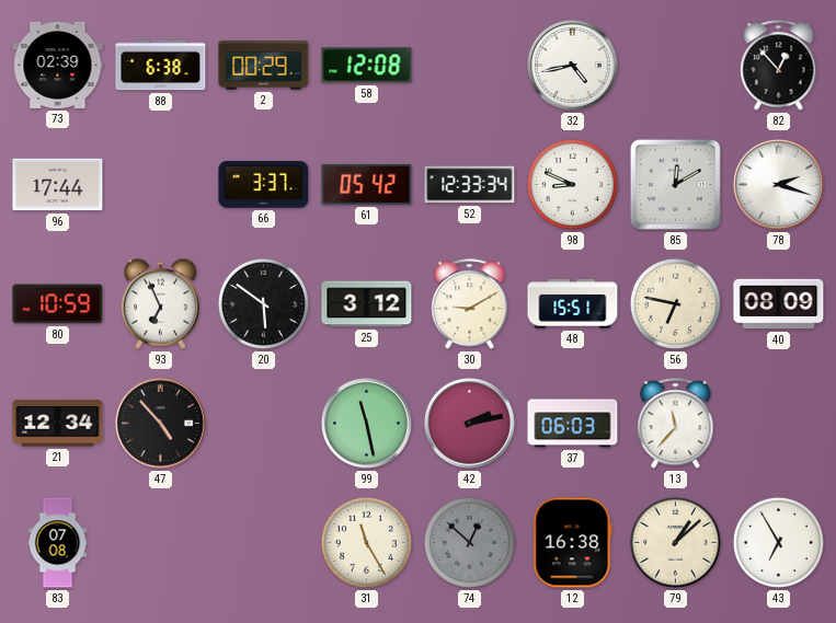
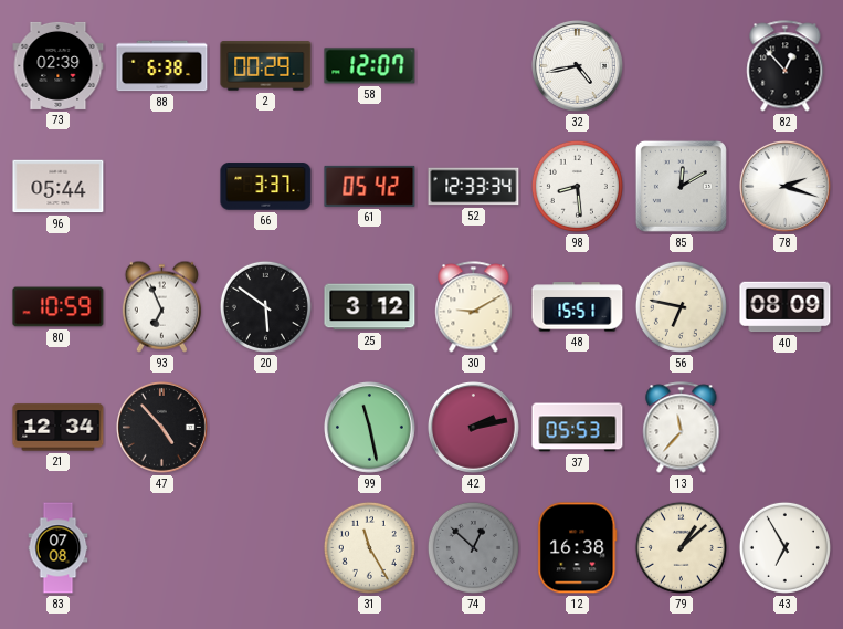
58: 12:08 -> 12:07 (370, 66)
96: 17:44 -> 05:44 (59, 187)
98: 8:49 -> 8:29 (577, 186)
37: 06:03 -> 05:53 (578, 428)
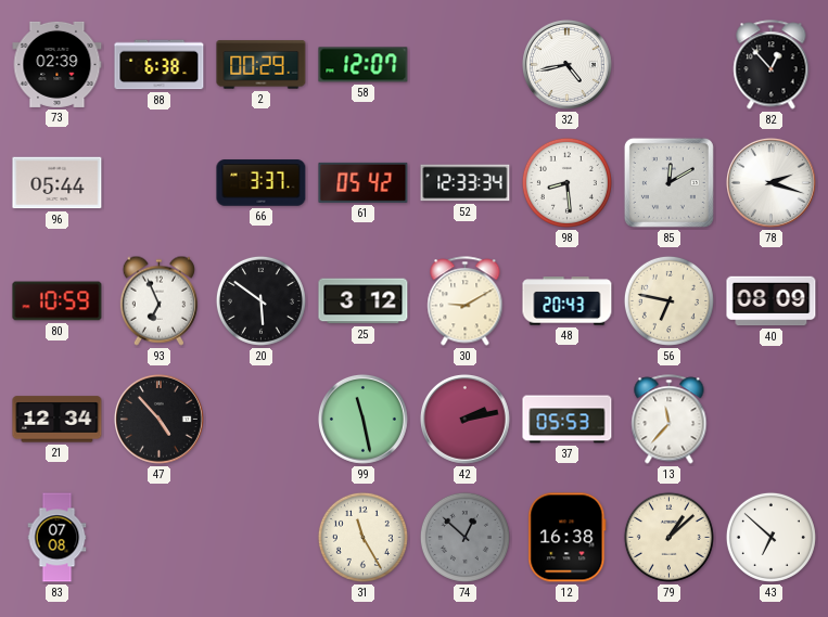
48: 15:51 -> 20:43 (568, 301)
43: 6:55 -> 6:52 (770, 537)
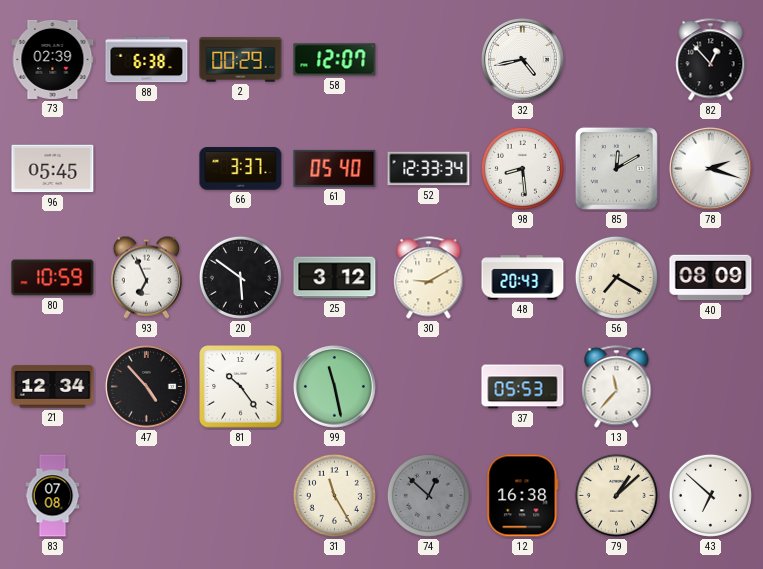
96: 05:44 -> 05:45 (53, 169)
61: 05:42 -> 05:40 (335, 168)
56: 6:47 -> 7:20 (616, 277)
81: none -> 10:24 (241, 387)
42: 2:13 -> none (464, 419)
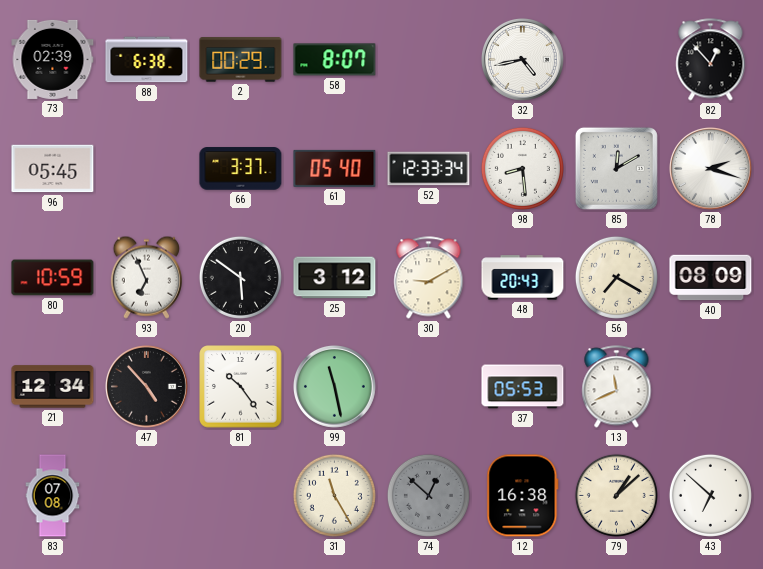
58: 12:07 -> 8:07 (335, 60)
13: 11:37 -> 11:41 (617, 387)
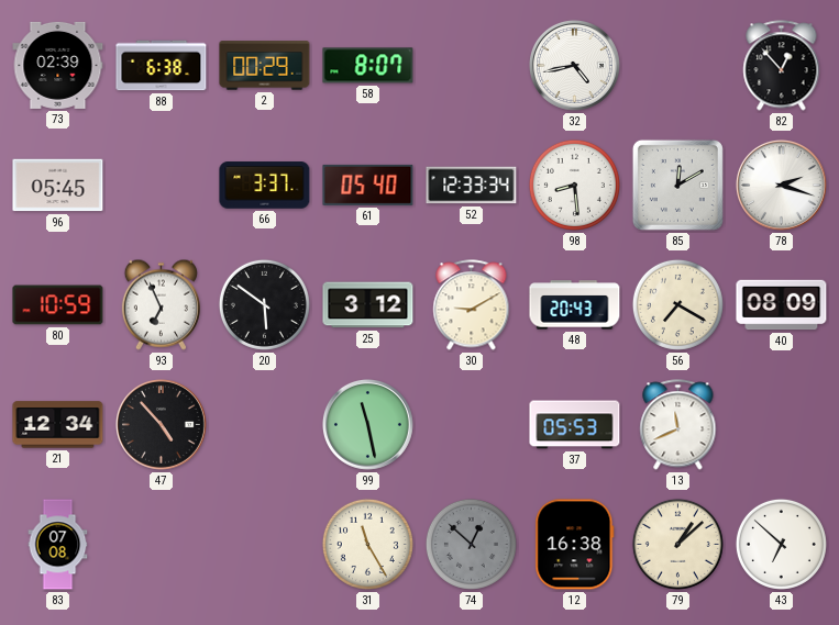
81: 10:24 -> none (241, 387)
